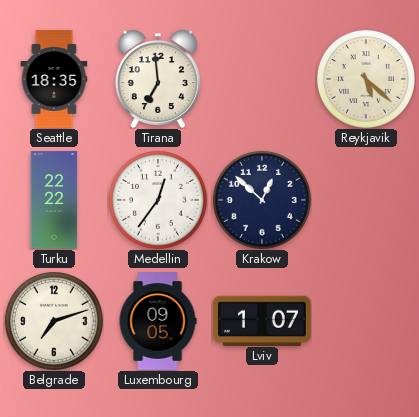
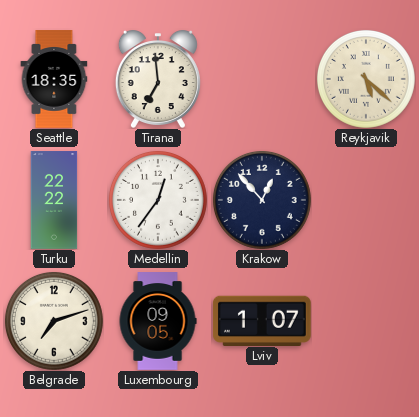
Krakow: 12:52 -> 12:53 (262, 200)
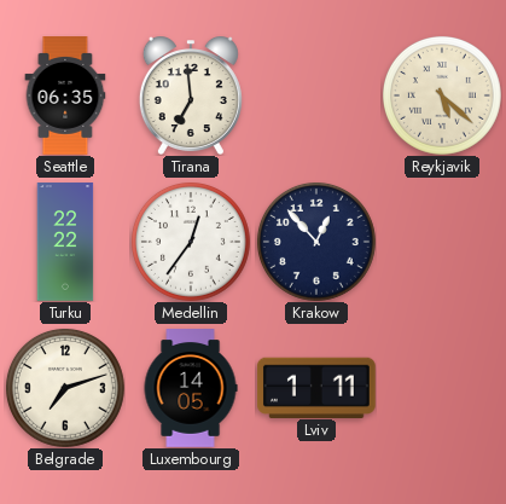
Seattle: 18:35 -> 06:35 (65, 95)
Luxembourg: 09:05 -> 14:05 (191, 388)
Lviv: 1:07 -> 1:11 (318, 387)
